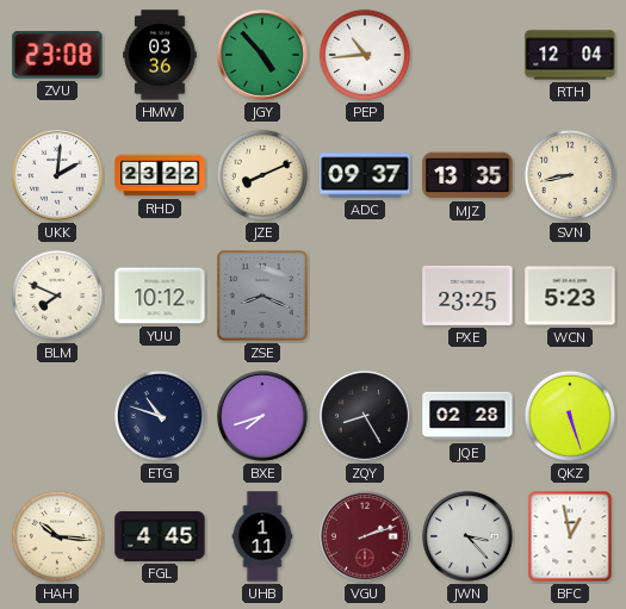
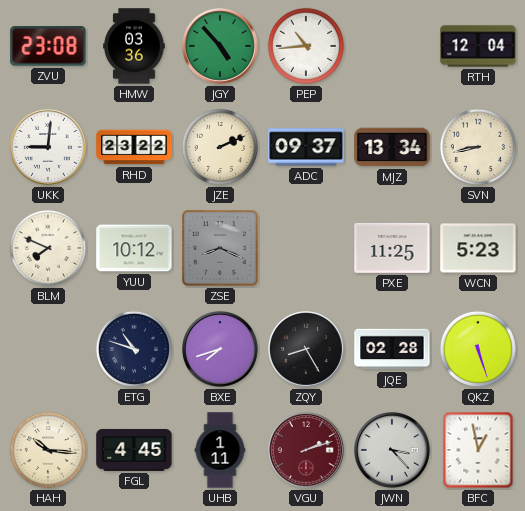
UKK: 2:01 -> 9:01 (49, 148)
JZE: 8:11 -> 2:11 (220, 147)
MJZ: 13:35 -> 13:34 (392, 147)
PXE: 23:25 -> 11:25 (392, 248)
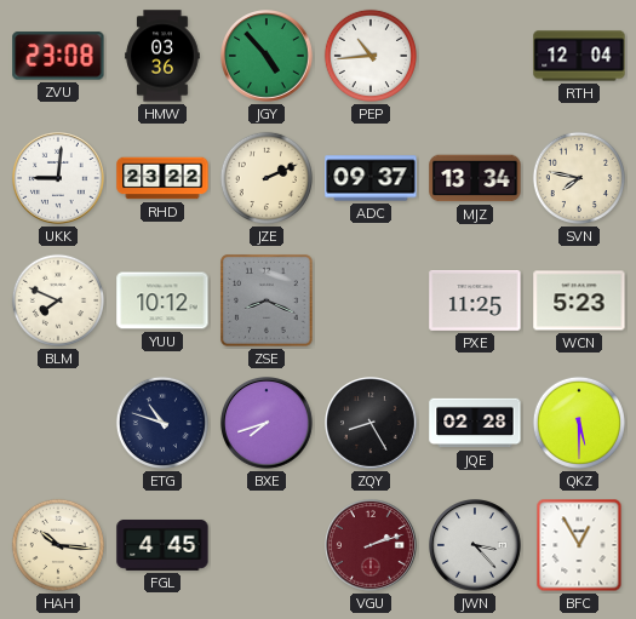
SVN: 8:43 -> 7:47 (579, 178)
QKZ: 5:27 -> 5:30 (579, 423)
UHB: 1:11 -> none (220, 450)
BFC: 12:58 -> 12:55 (579, 545)
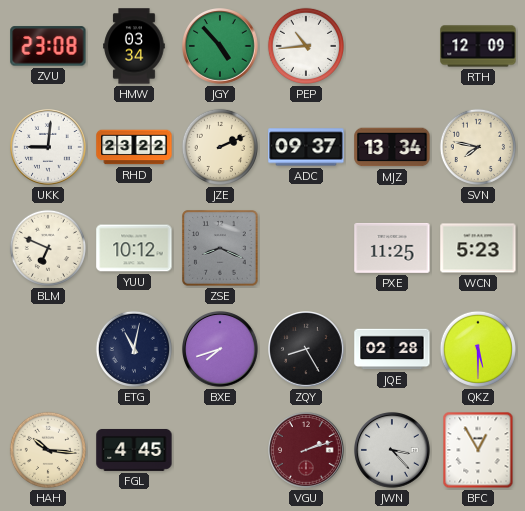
HMW: 03:36 -> 03:34 (134, 46)
RTH: 12:04 -> 12:09 (478, 46)
BLM: 7:49 -> 6:49 (48, 248)
ETG: 10:48 -> 11:02 (134, 349)
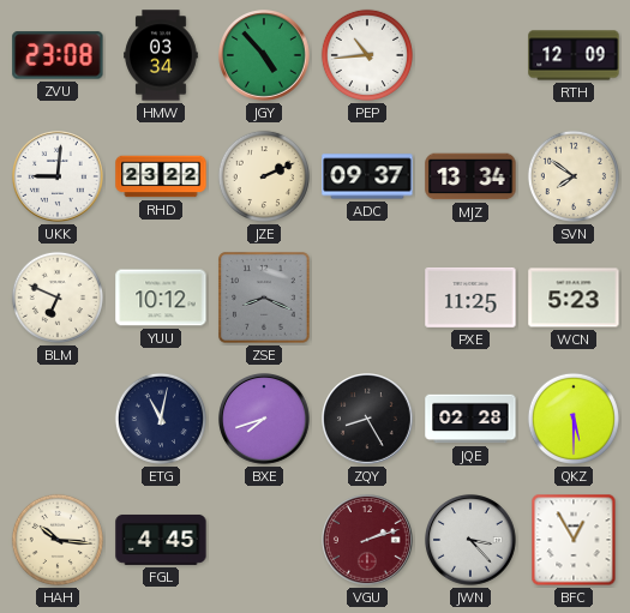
SVN: 7:47 -> 7:51 (574, 176)
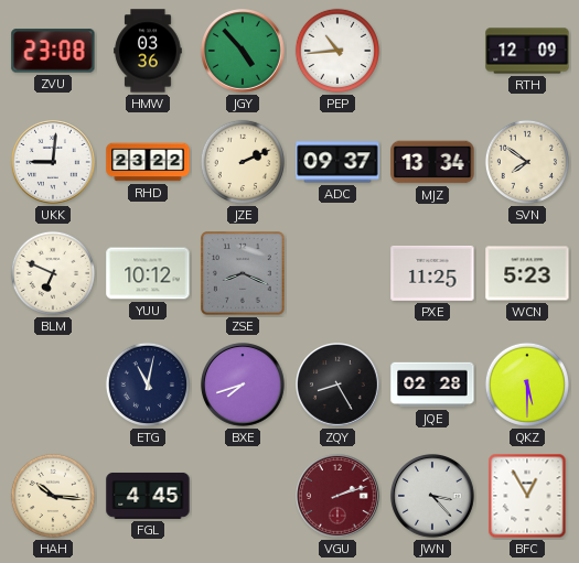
HMW: 03:34 -> 03:36 (148, 51)
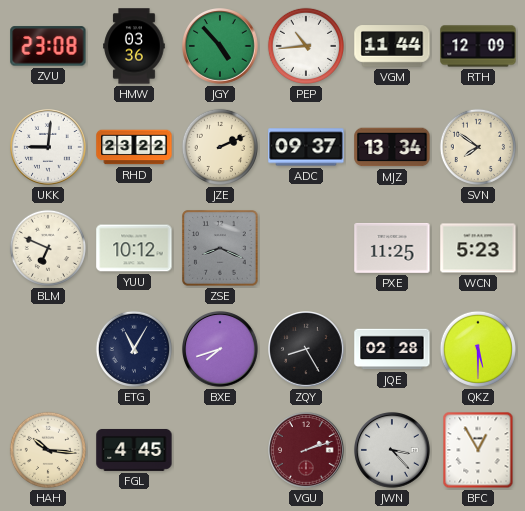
VGM: none -> 11:44 (392, 46)
ETG: 11:02 -> 11:05 (134, 349)
